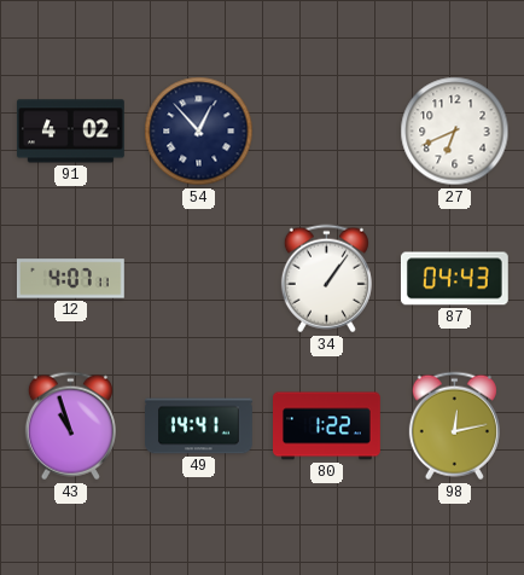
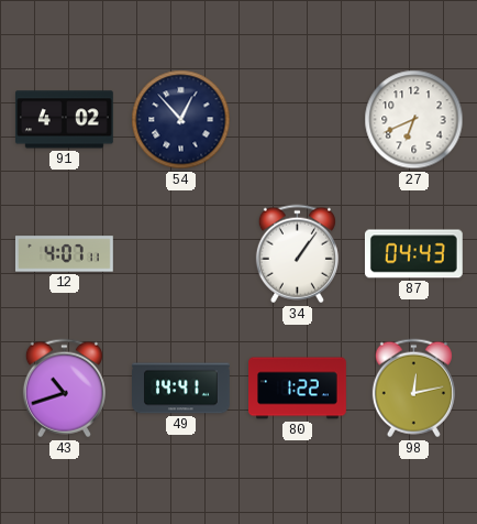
43: 10:57 -> 10:42 (64, 389)
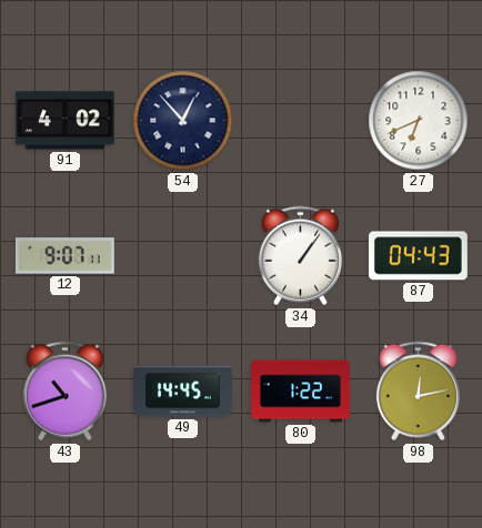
12: 4:07 -> 9:07 (64, 256)
49: 14:41 -> 14:45 (183, 392)
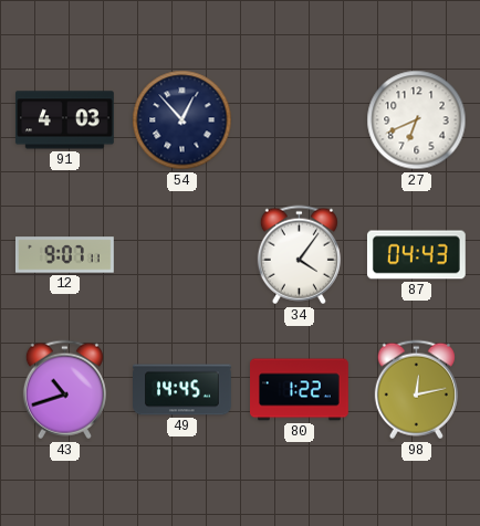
91: 4:02 -> 4:03 (64, 120)
34: 1:06 -> 4:06 (299, 255)
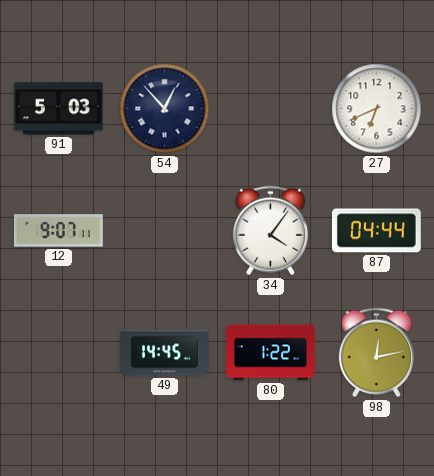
91: 4:03 -> 5:03 (58, 109)
87: 04:43 -> 04:44 (376, 231)
43: 10:42 -> none (64, 390)
